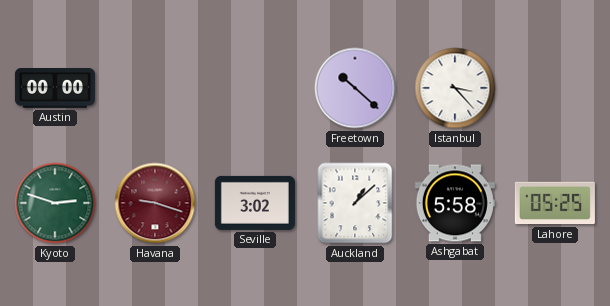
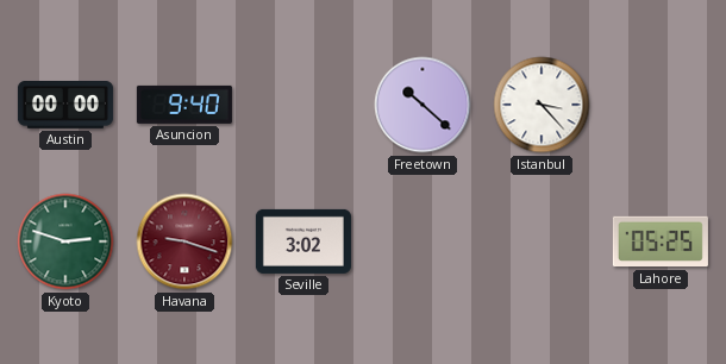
Asuncion: none -> 9:40 (184, 105)
Auckland: 1:08 -> none (355, 203)
Ashgabat: 5:58 -> none (455, 203)
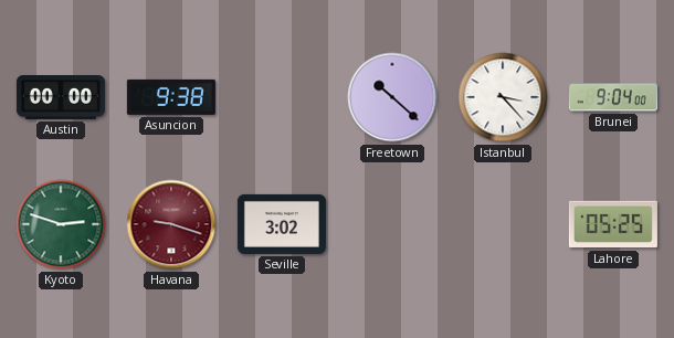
Asuncion: 9:40 -> 9:38 (171, 97)
Brunei: none -> 9:04 (613, 97)
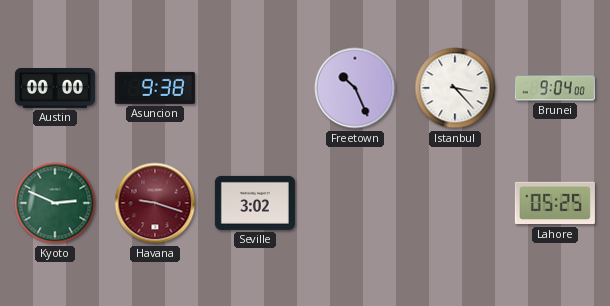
Freetown: 10:22 -> 10:26 (355, 88)
Kyoto: 2:48 -> 2:49 (55, 203)
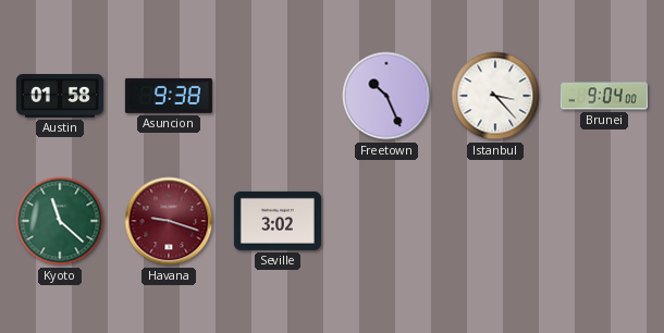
Austin: 00:00 -> 01:58 (60, 97)
Kyoto: 2:49 -> 11:22 (60, 221)
Lahore: 05:25 -> none (555, 203)
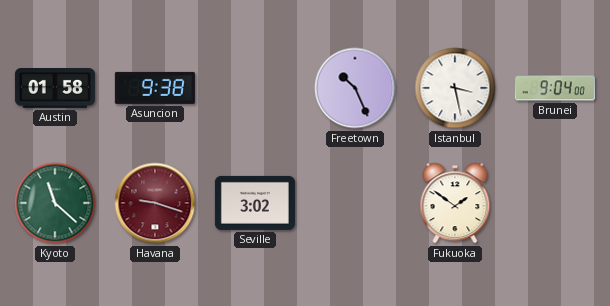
Istanbul: 3:23 -> 3:28 (455, 88)
Fukuoka: none -> 1:51 (455, 203)
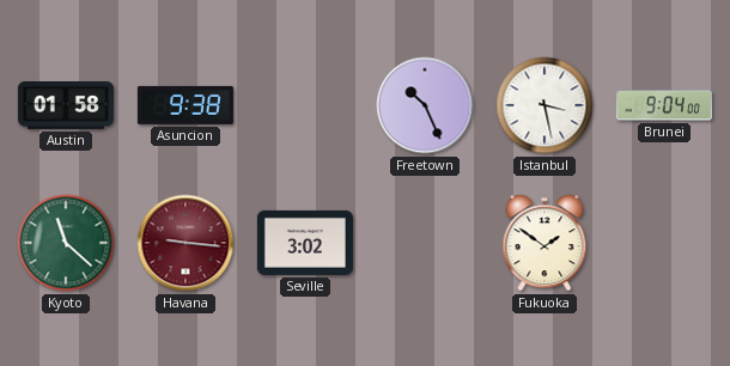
Havana: 9:18 -> 9:16 (185, 243)
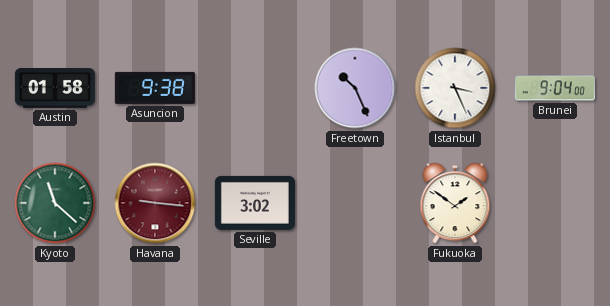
Istanbul: 3:28 -> 3:26 (455, 88)
